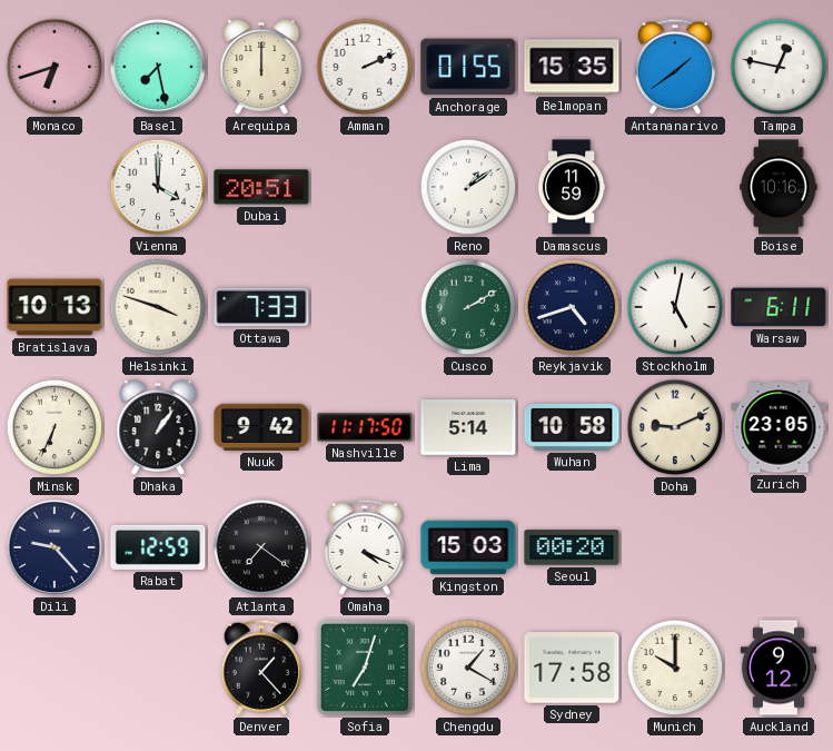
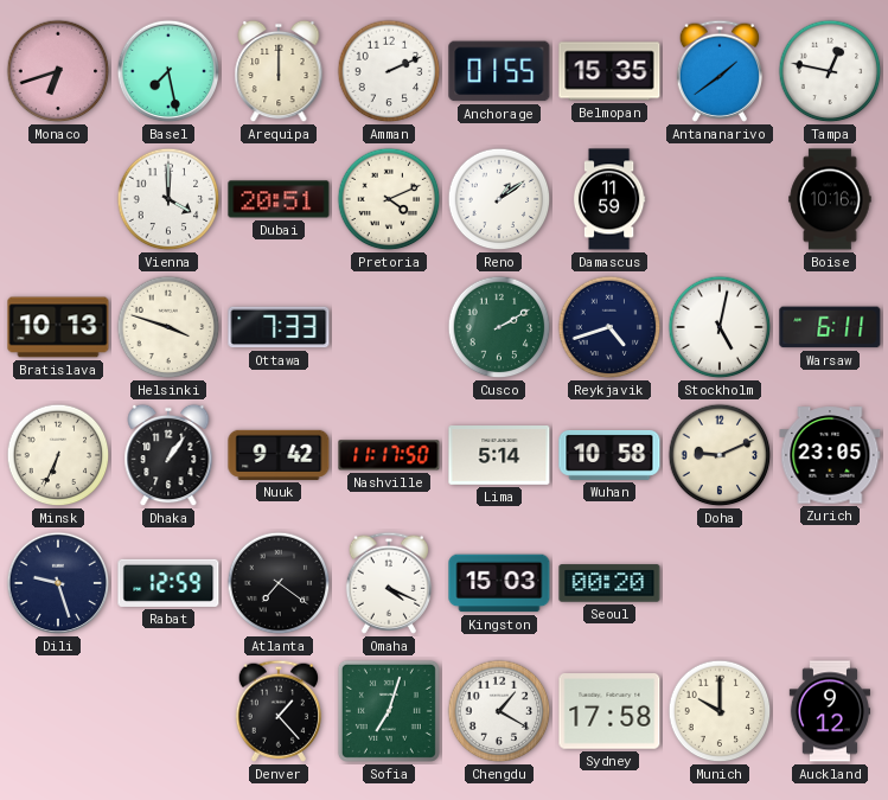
Pretoria: none -> 4:11 (389, 199)
Dili: 9:23 -> 9:27 (58, 583)
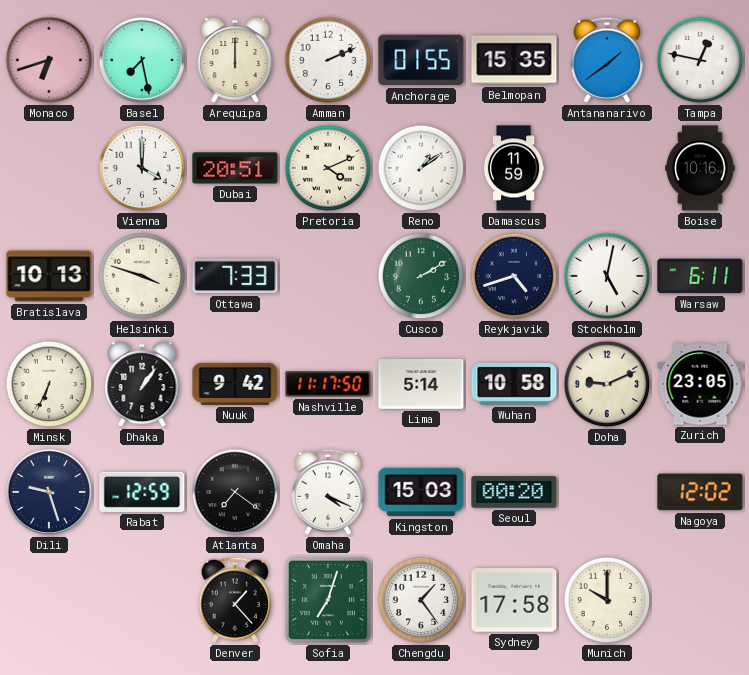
Nagoya: none -> 12:02 (700, 492)
Chengdu: 1:20 -> 1:24 (421, 600)
Auckland: 9:12 -> none (829, 711)
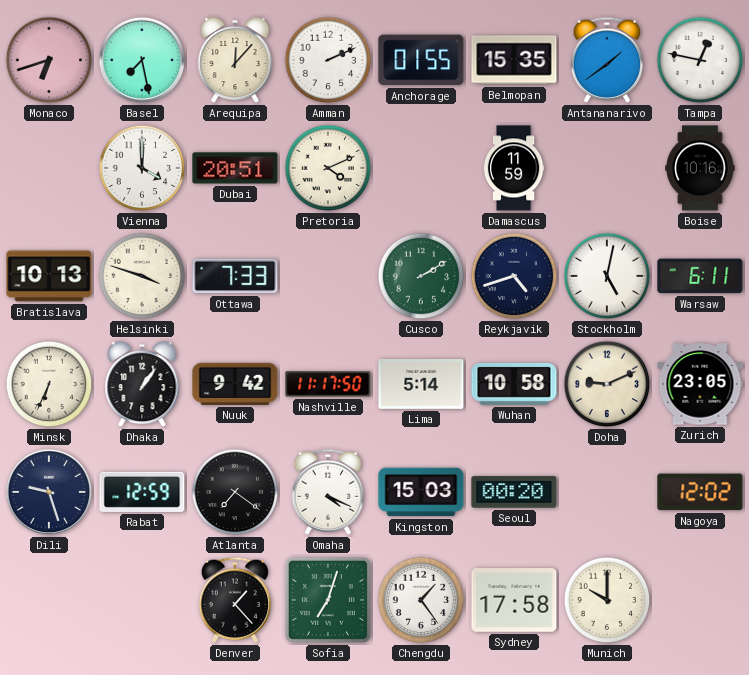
Arequipa: 12:00 -> 12:07 (235, 60)
Reno: 1:09 -> none (421, 168)
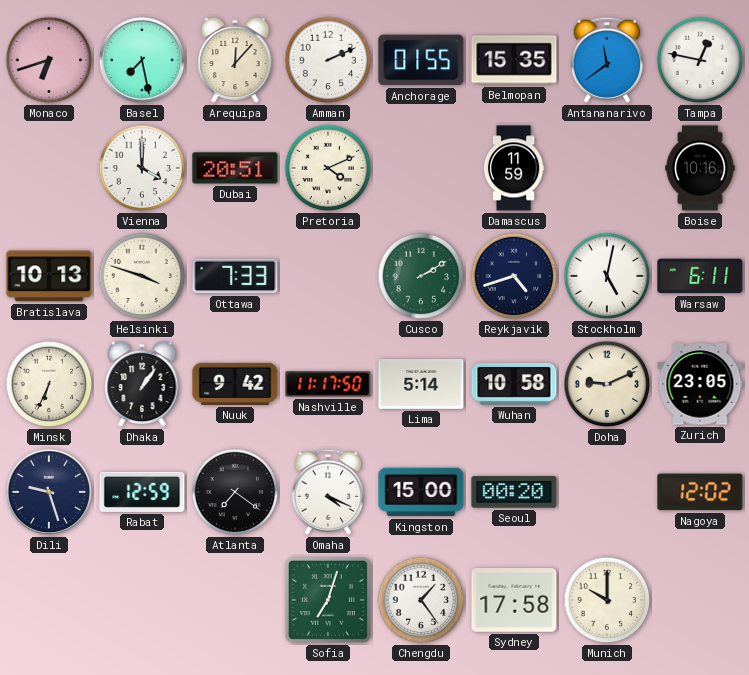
Antananarivo: 1:39 -> 11:39 (606, 60)
Kingston: 15:03 -> 15:00 (421, 492)
Denver: 1:23 -> none (234, 600)
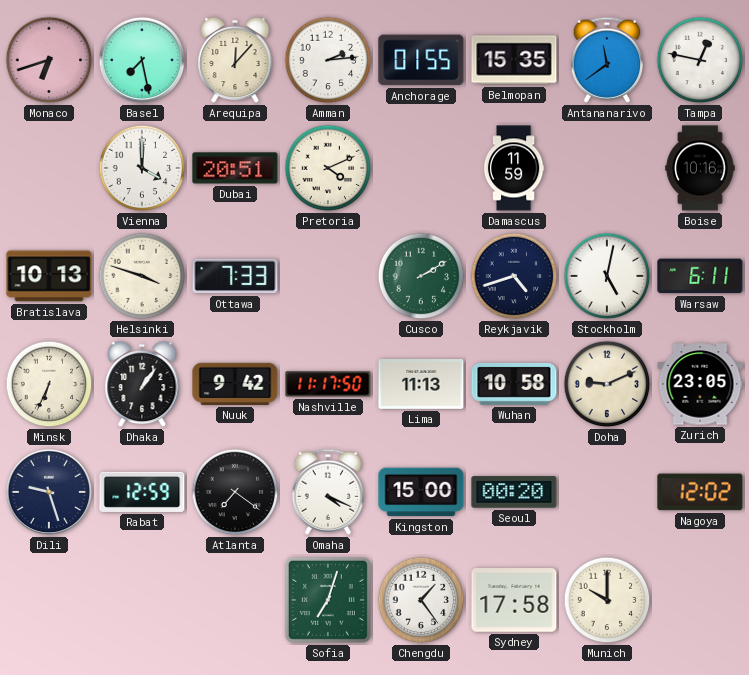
Amman: 2:11 -> 2:14 (328, 60)
Lima: 5:14 -> 11:13 (421, 385)
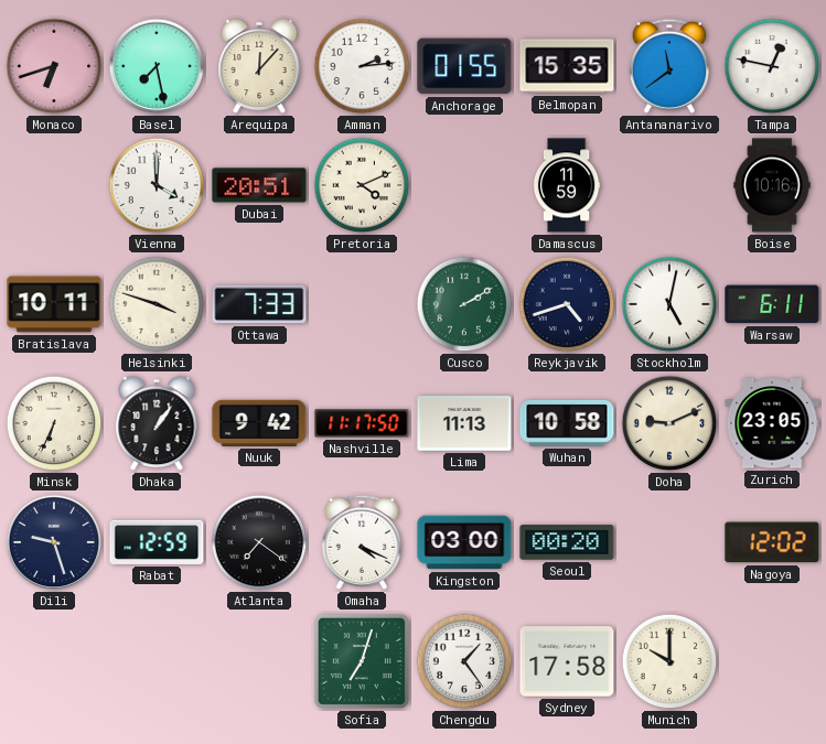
Bratislava: 10:13 -> 10:11 (54, 304)
Kingston: 15:00 -> 03:00 (464, 542)
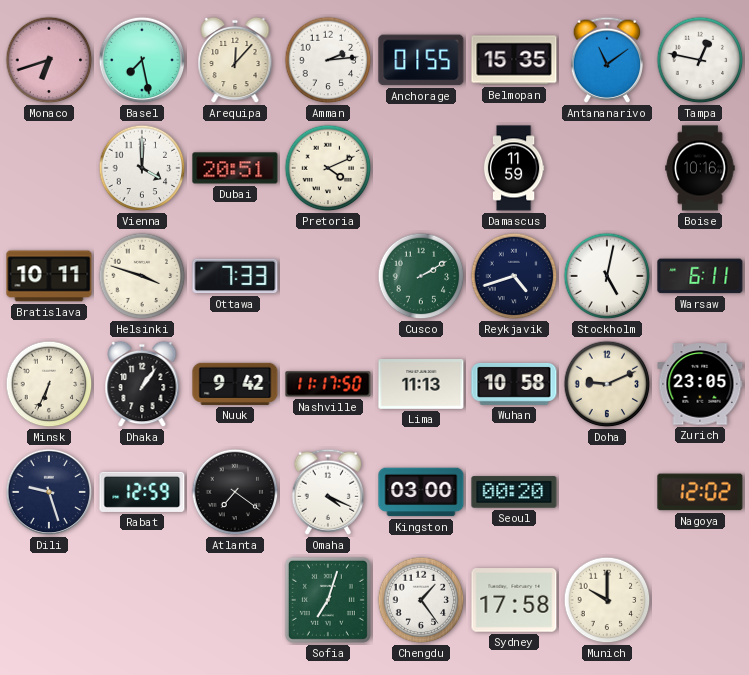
Antananarivo: 11:39 -> 11:09 (606, 60)
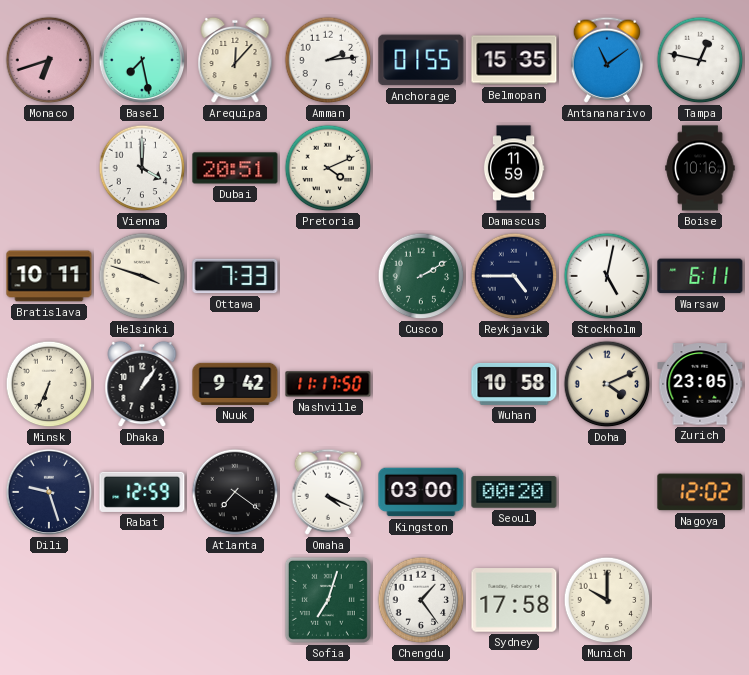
Reykjavik: 4:42 -> 4:45 (514, 276)
Lima: 11:13 -> none (421, 385)
Doha: 9:11 -> 4:11 (607, 384)
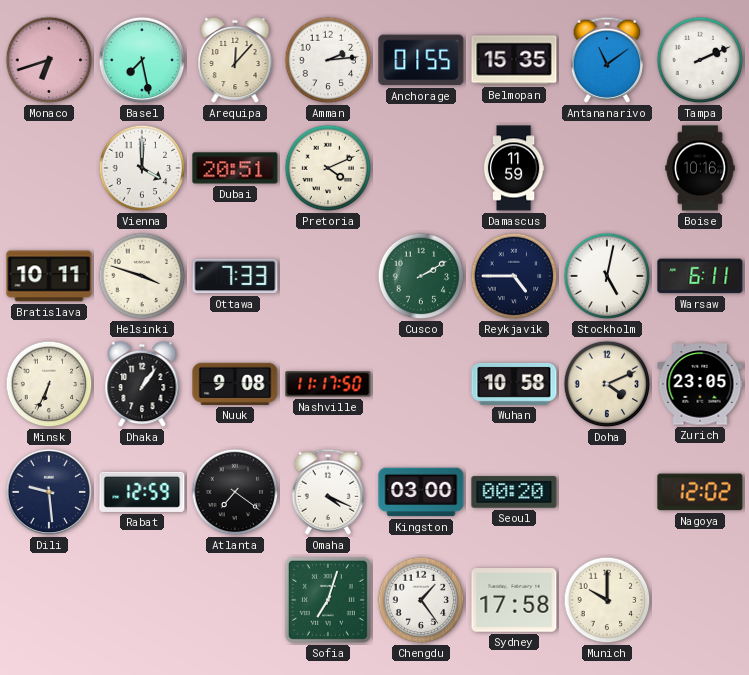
Tampa: 12:47 -> 2:11 (700, 60)
Nuuk: 9:42 -> 9:08 (235, 384)
Dili: 9:27 -> 9:29 (49, 492)
